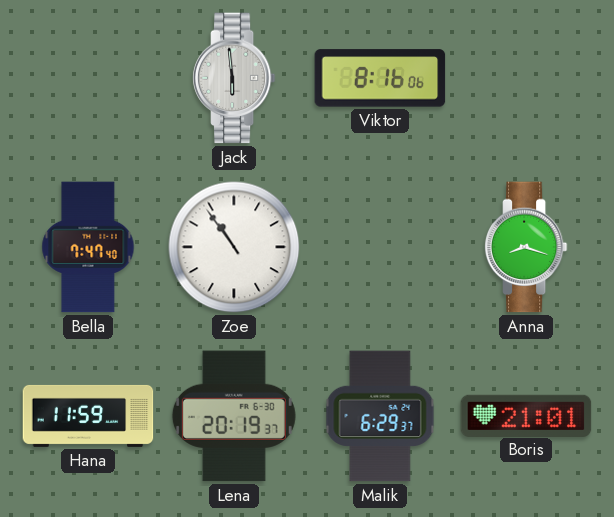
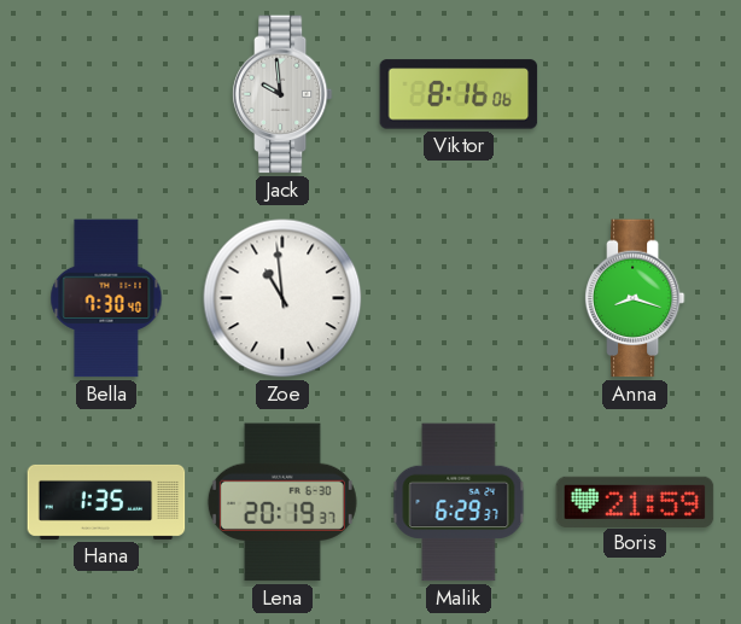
Jack: 5:59 -> 9:59 (282, 94)
Bella: 7:47 -> 7:30 (106, 298)
Zoe: 10:54 -> 10:59 (282, 298)
Hana: 11:59 -> 1:35 (106, 502)
Boris: 21:01 -> 21:59 (635, 501)
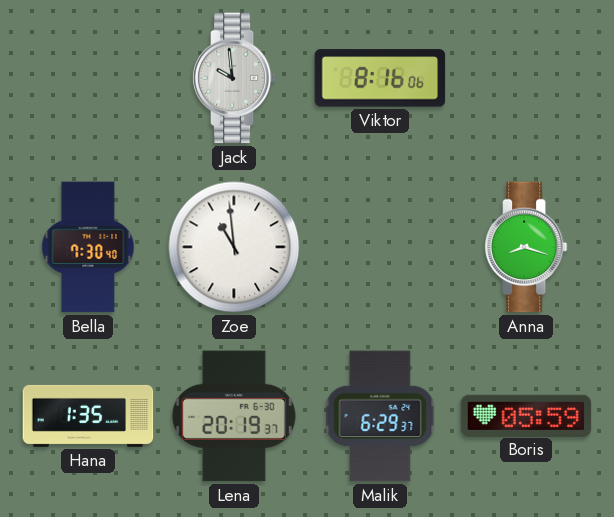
Boris: 21:59 -> 05:59 (526, 415)
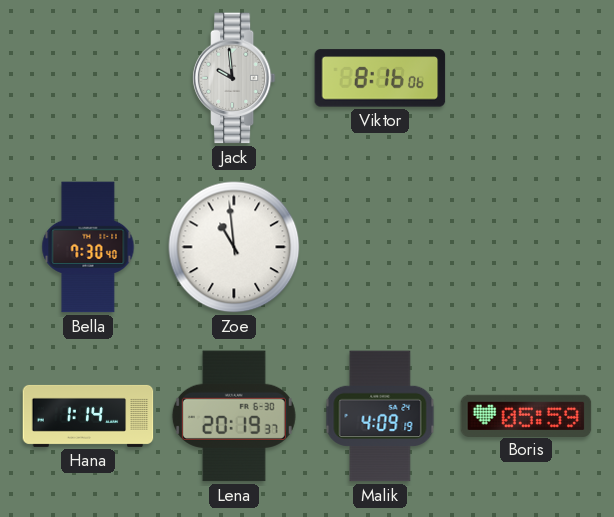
Anna: 8:18 -> none (526, 247)
Hana: 1:35 -> 1:14 (88, 416)
Malik: 6:29 -> 4:09 (380, 416)
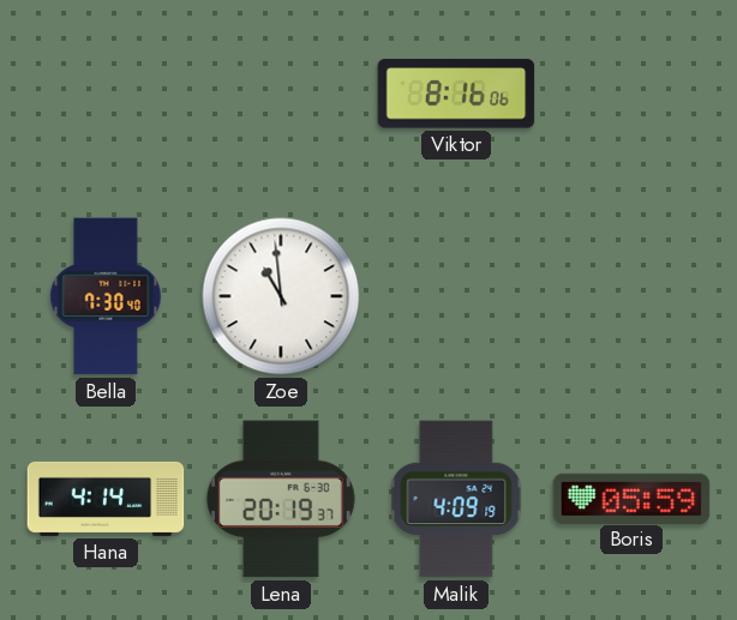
Jack: 9:59 -> none (234, 78)
Hana: 1:14 -> 4:14 (106, 499)
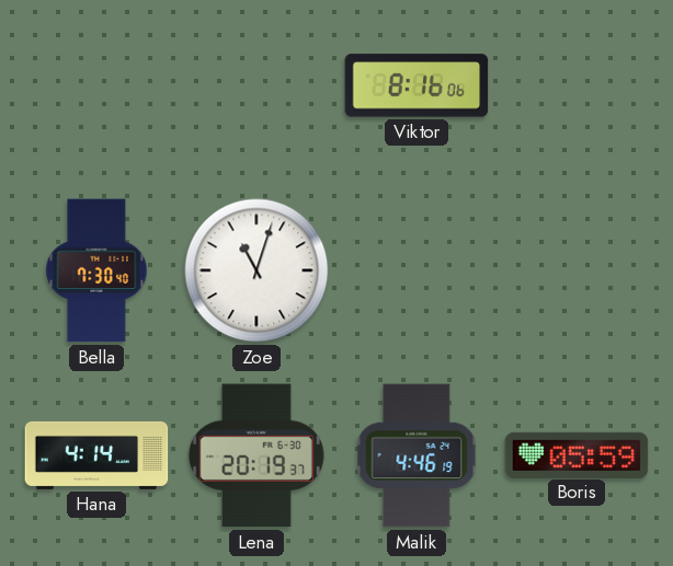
Zoe: 10:59 -> 11:03 (256, 270)
Malik: 4:09 -> 4:46 (417, 455)
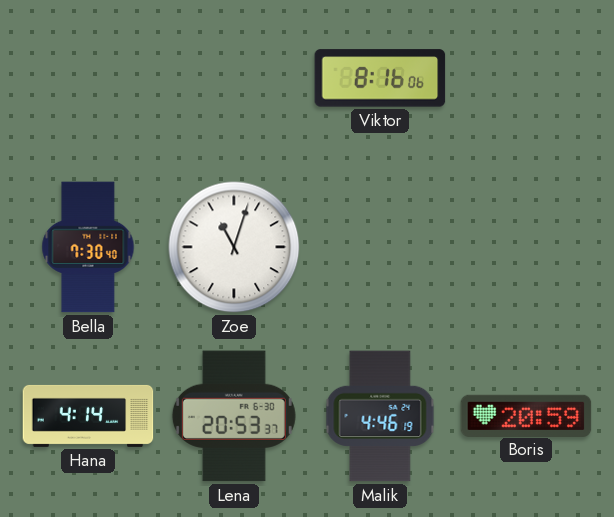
Lena: 20:19 -> 20:53 (234, 416)
Boris: 05:59 -> 20:59 (526, 415)
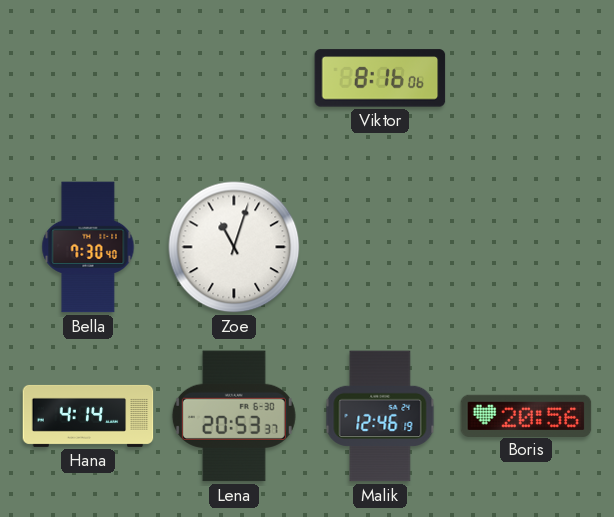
Malik: 4:46 -> 12:46 (380, 416)
Boris: 20:59 -> 20:56 (526, 415)
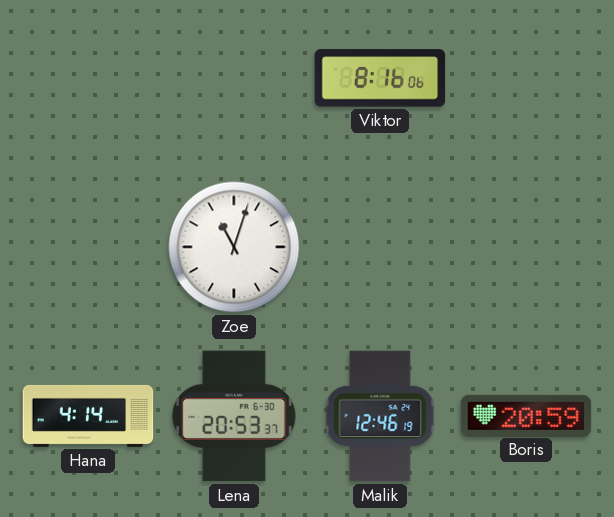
Bella: 7:30 -> none (88, 247)
Boris: 20:56 -> 20:59 (526, 415)
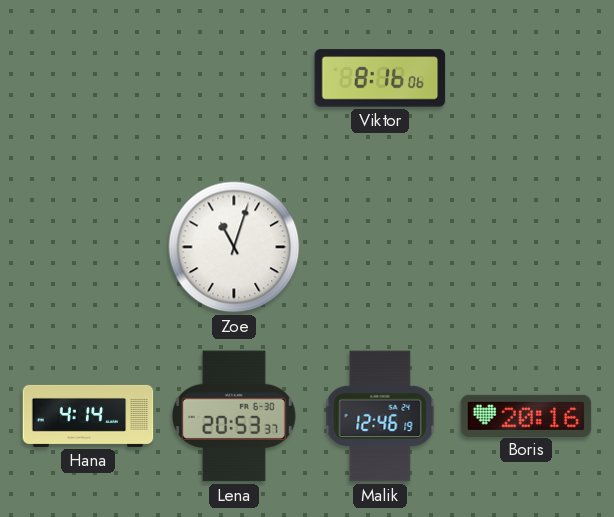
Boris: 20:59 -> 20:16 (526, 415)
